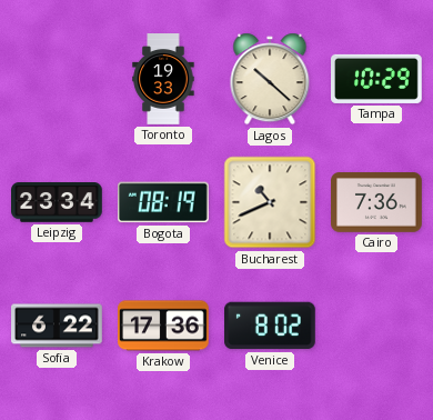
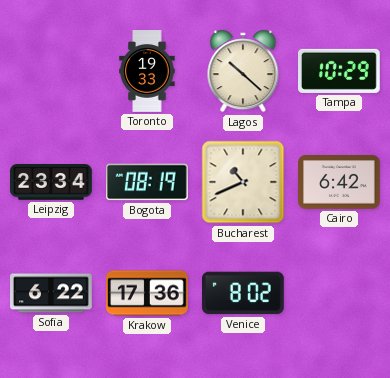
Cairo: 7:36 -> 6:42 (340, 182)
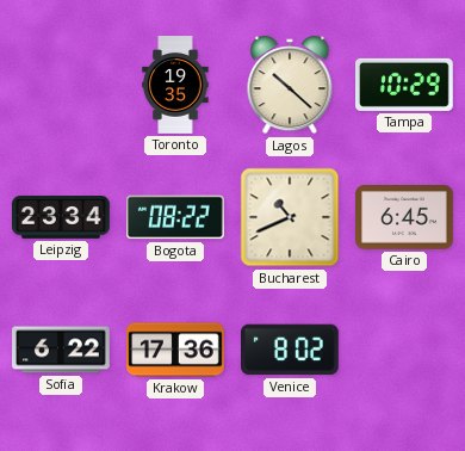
Toronto: 19:33 -> 19:35 (175, 85)
Bogota: 08:19 -> 08:22 (176, 217)
Cairo: 6:42 -> 6:45 (405, 217)
